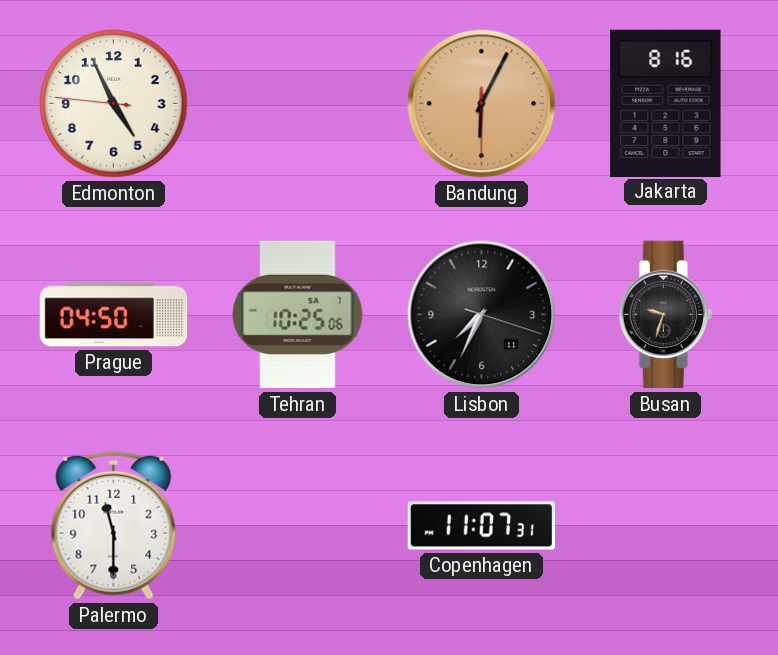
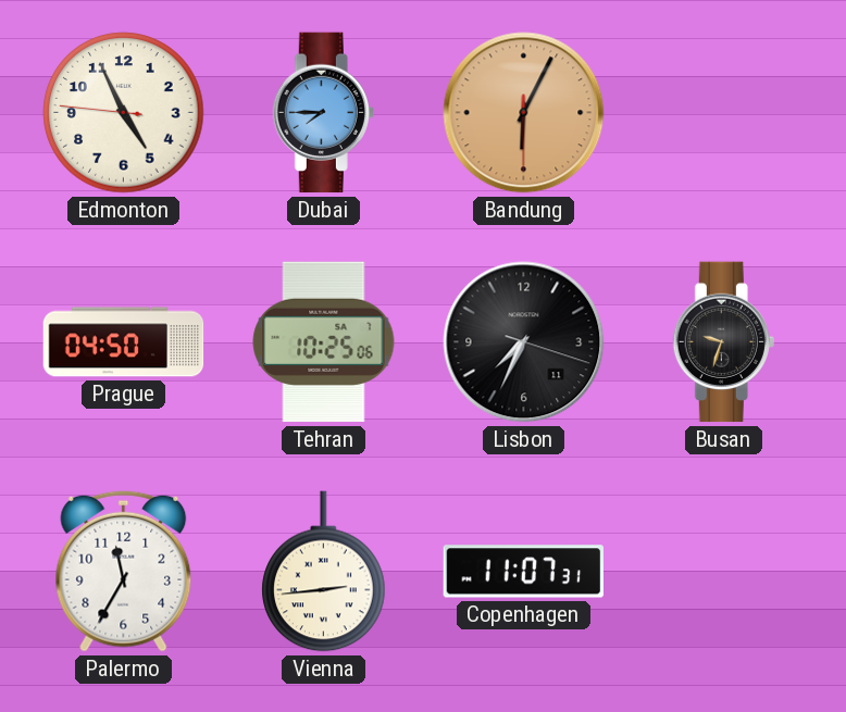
Dubai: none -> 7:45 (323, 113)
Jakarta: 8:16 -> none (666, 103)
Palermo: 11:30 -> 11:35 (124, 571)
Vienna: none -> 2:44 (324, 572)
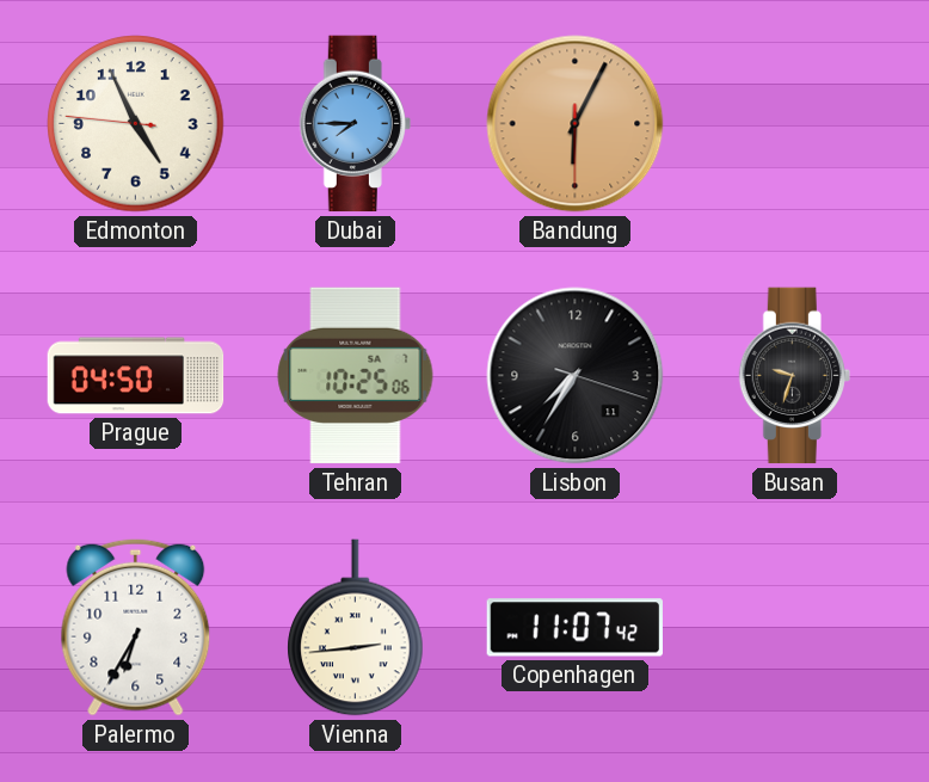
Lisbon: 7:34 -> 7:35 (576, 376)
Palermo: 11:35 -> 6:35 (136, 627)
Copenhagen: 11:07:31 -> 11:07:42 (574, 628)
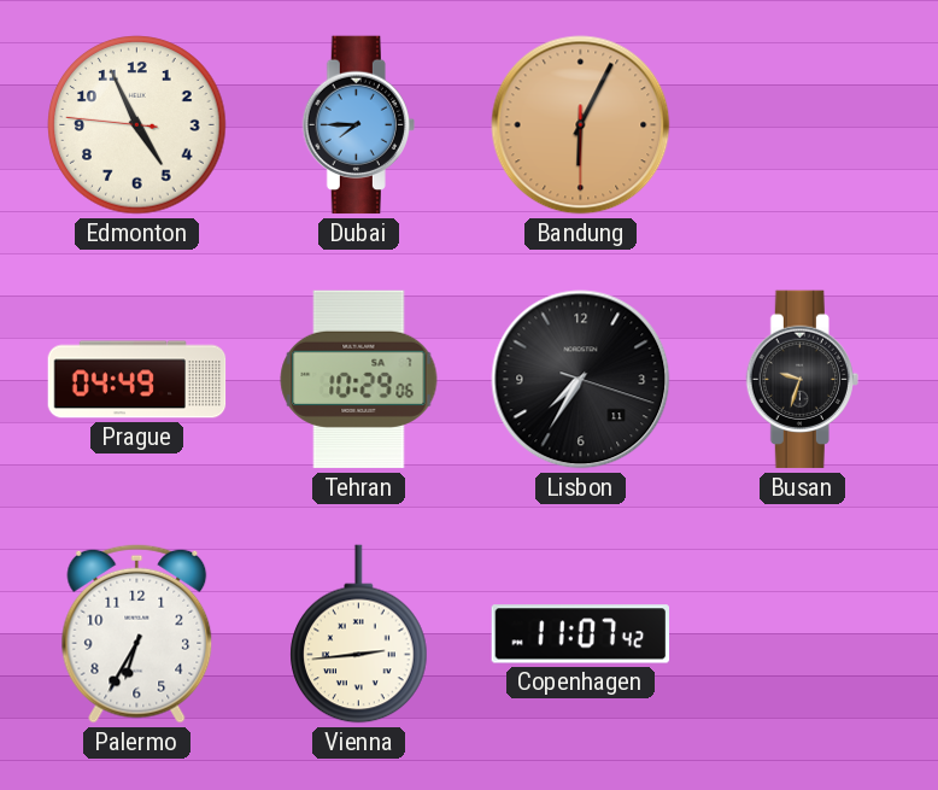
Prague: 04:50 -> 04:49 (137, 380)
Tehran: 10:25 -> 10:29 (359, 380)
